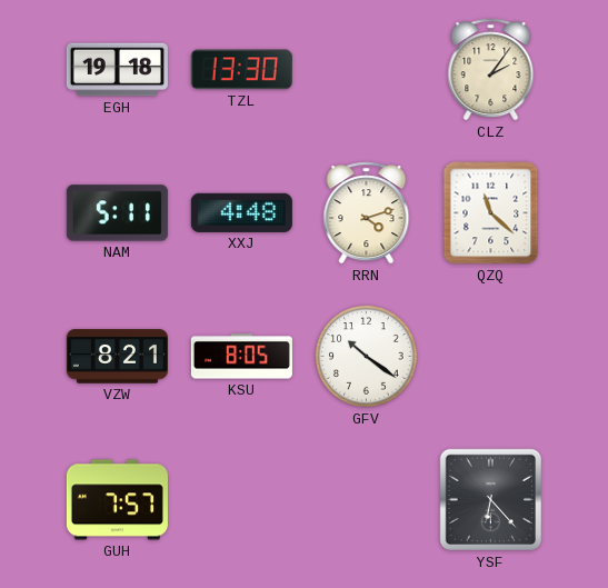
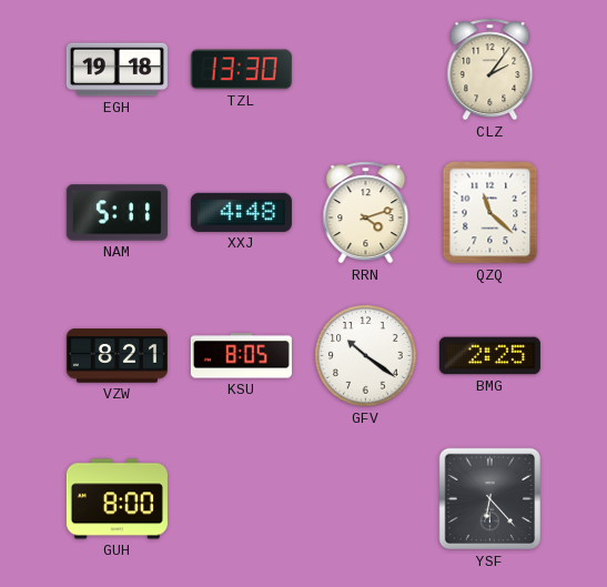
BMG: none -> 2:25 (489, 356)
GUH: 7:57 -> 8:00 (117, 499)
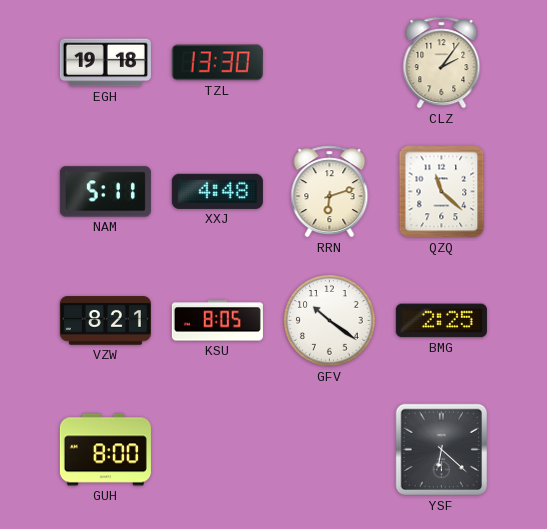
RRN: 4:12 -> 6:12 (330, 192)
YSF: 6:23 -> 6:22 (442, 450)
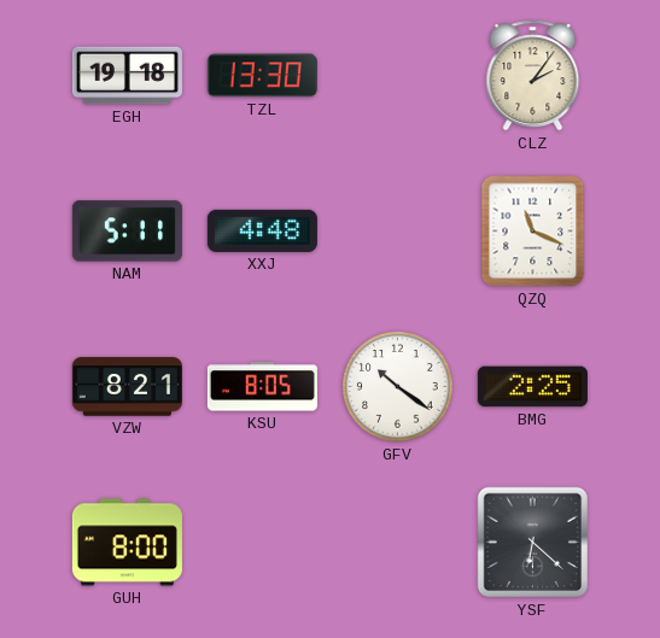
RRN: 6:12 -> none (330, 192)
QZQ: 11:22 -> 11:19 (533, 232)
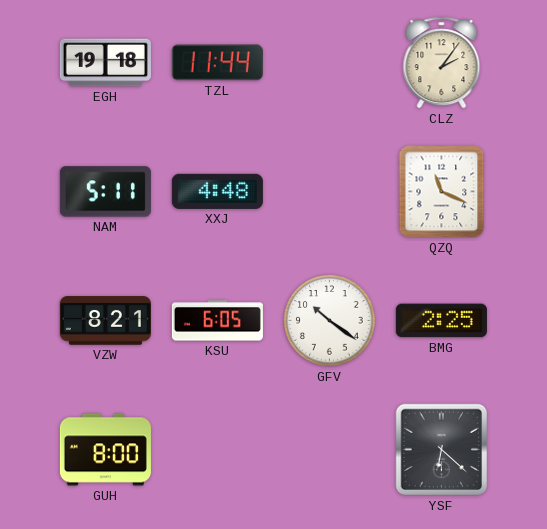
TZL: 13:30 -> 11:44 (217, 63)
KSU: 8:05 -> 6:05 (217, 321)
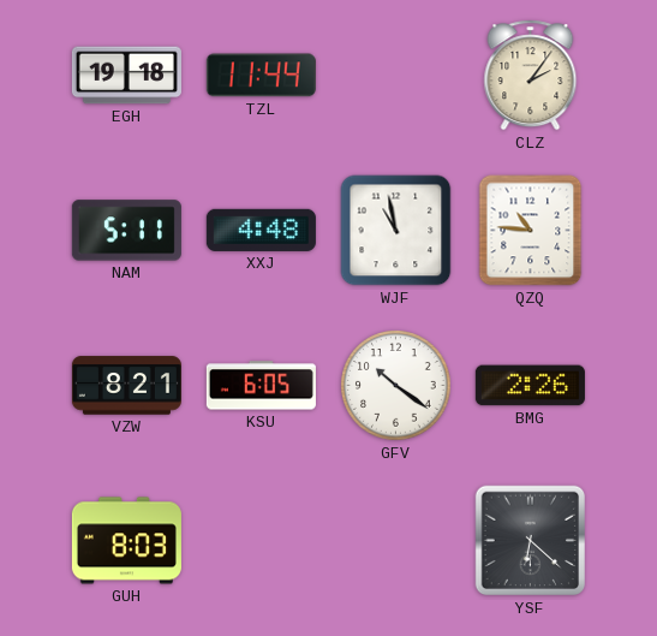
WJF: none -> 10:58 (396, 231)
QZQ: 11:19 -> 10:46 (531, 231)
BMG: 2:25 -> 2:26 (530, 386)
GUH: 8:00 -> 8:03 (126, 541)
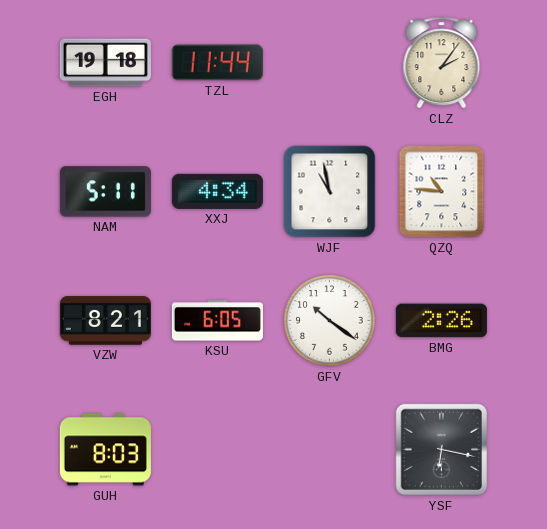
XXJ: 4:48 -> 4:34 (217, 191)
YSF: 6:22 -> 6:17 (442, 450)
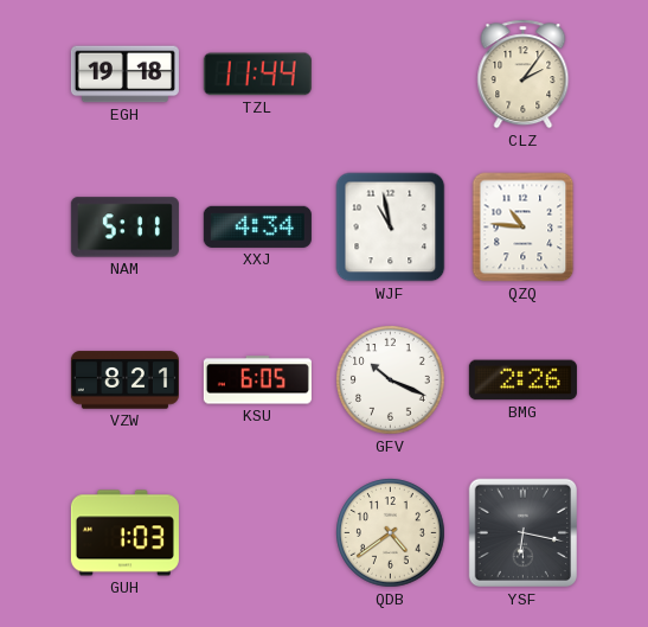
GFV: 10:21 -> 10:19 (391, 380)
GUH: 8:03 -> 1:03 (124, 533)
QDB: none -> 4:39 (391, 533)
